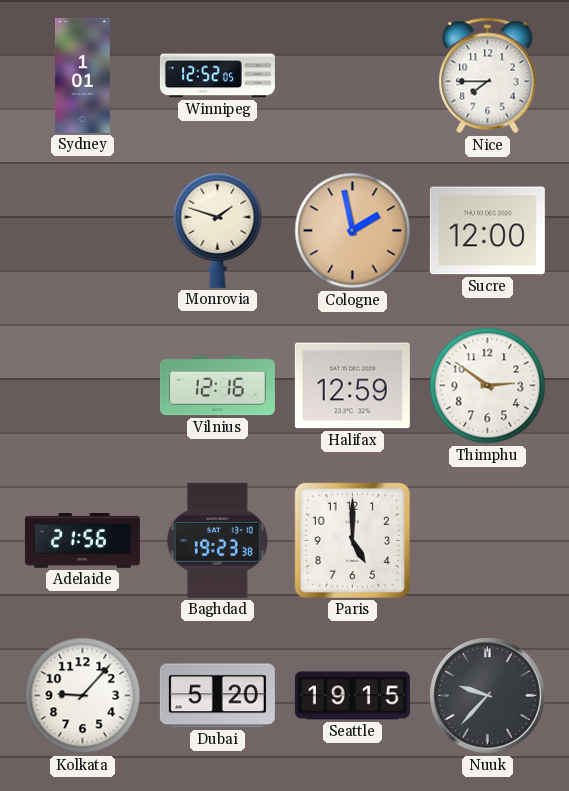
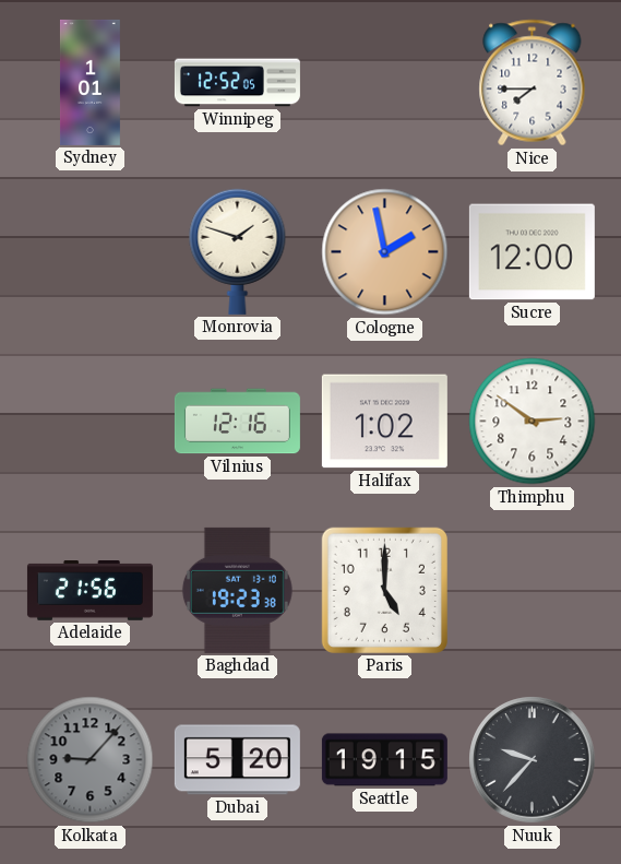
Halifax: 12:59 -> 1:02 (384, 422)
Kolkata dial: white -> grey (91, 760)
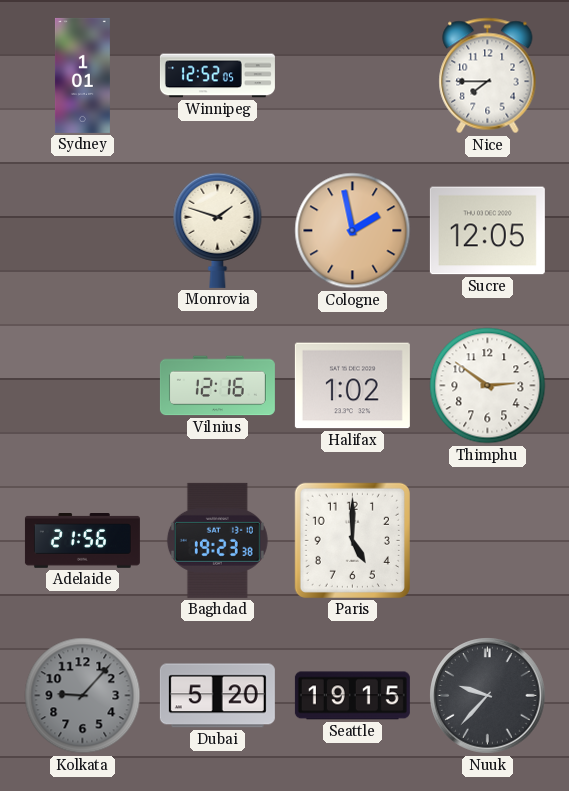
Sucre: 12:00 -> 12:05 (487, 231)
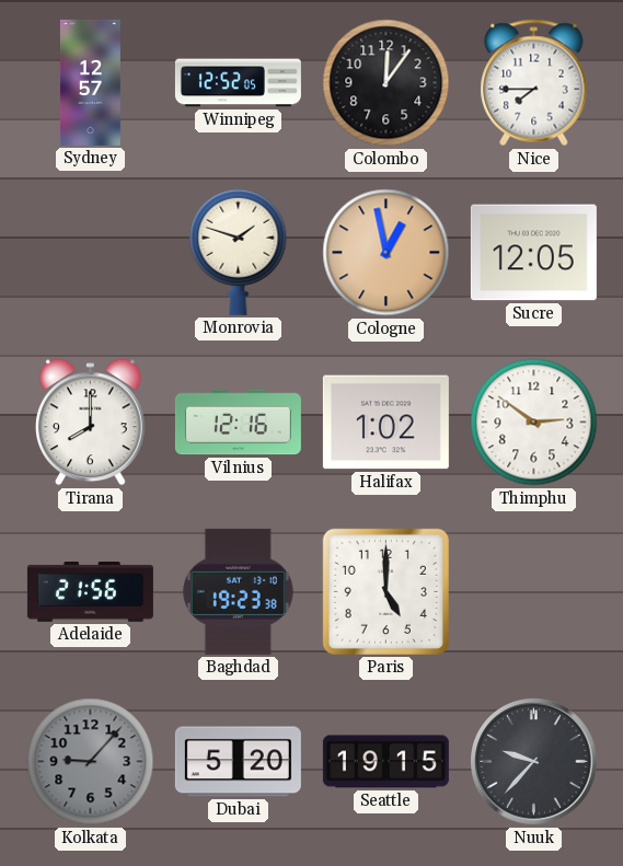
Sydney: 1:01 -> 12:57 (90, 82)
Colombo: none -> 12:06 (387, 83)
Cologne: 1:58 -> 12:58 (387, 253)
Tirana: none -> 8:00 (91, 423)
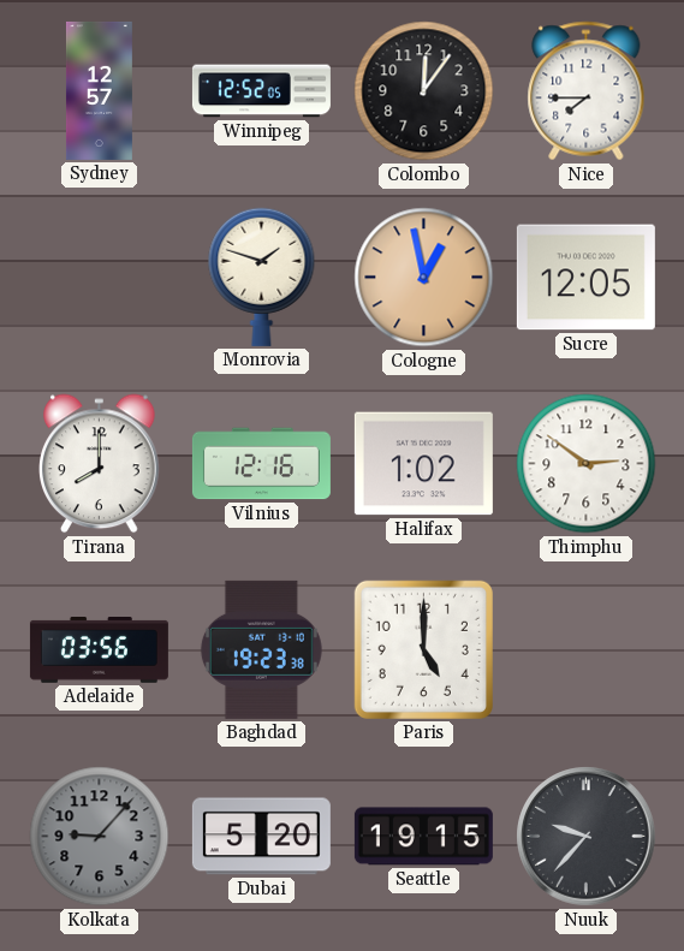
Adelaide: 21:56 -> 03:56 (99, 650)
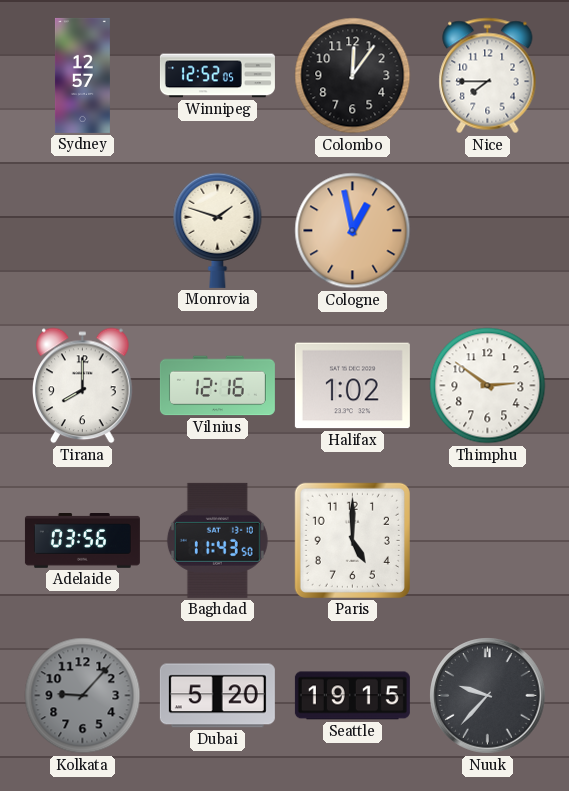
Sucre: 12:05 -> none (585, 278)
Baghdad: 19:23 -> 11:43 (217, 540)
